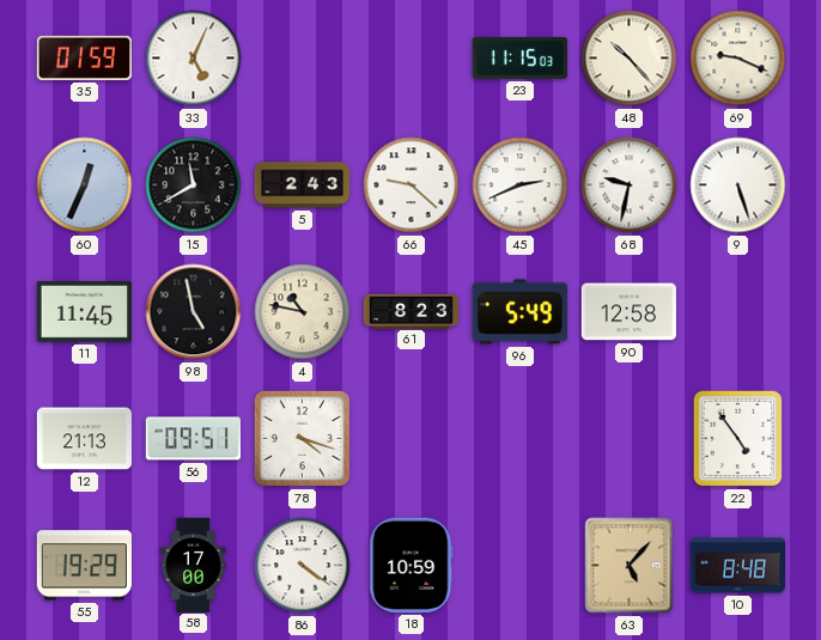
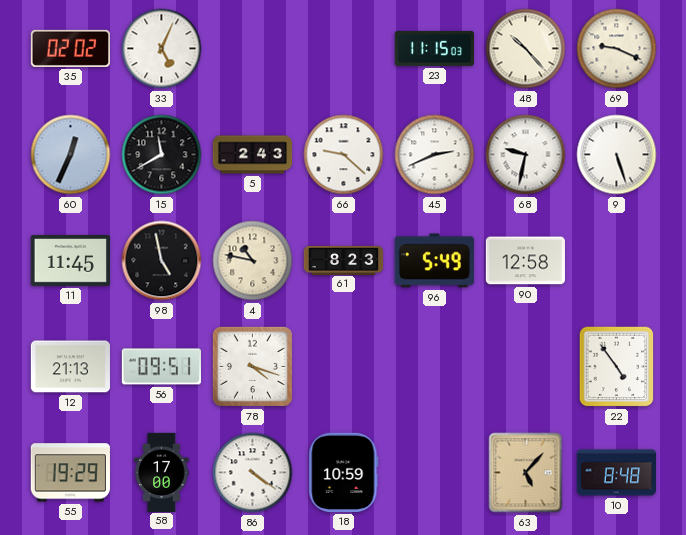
35: 01:59 -> 02:02 (70, 48)
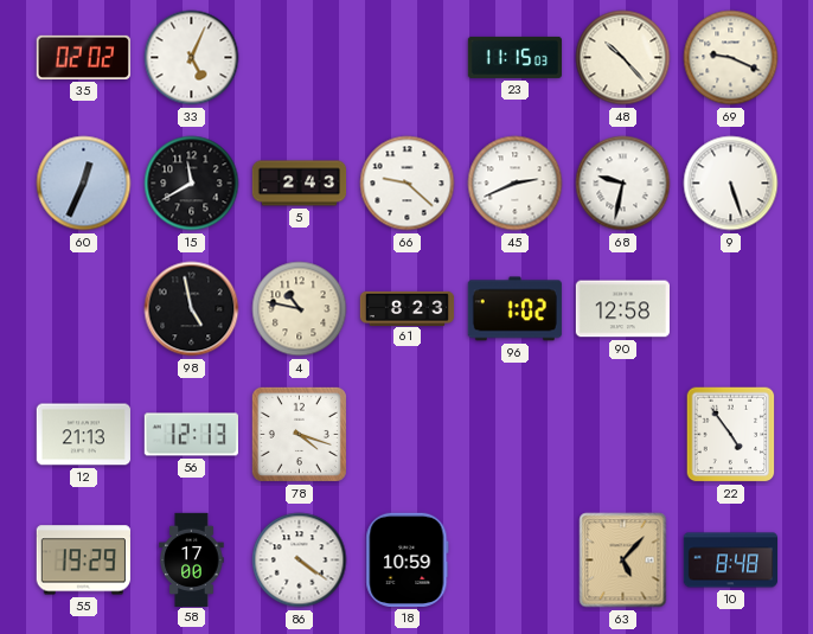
11: 11:45 -> none (70, 261)
96: 5:49 -> 1:02 (514, 309)
56: 09:51 -> 12:13 (191, 435)
